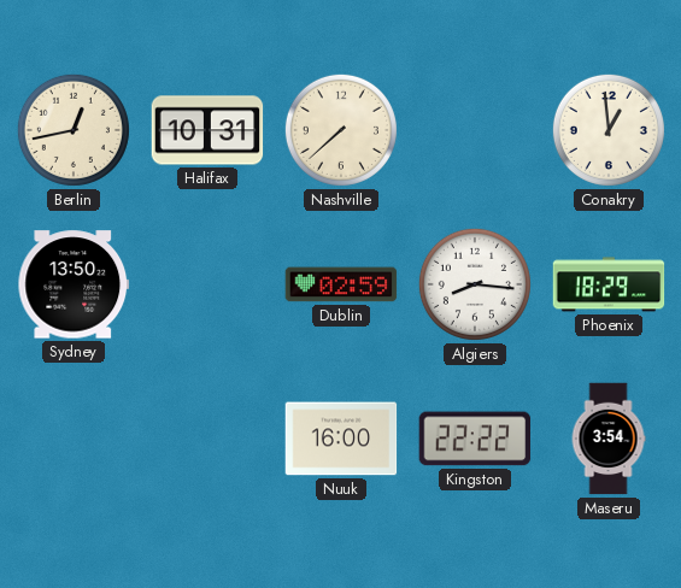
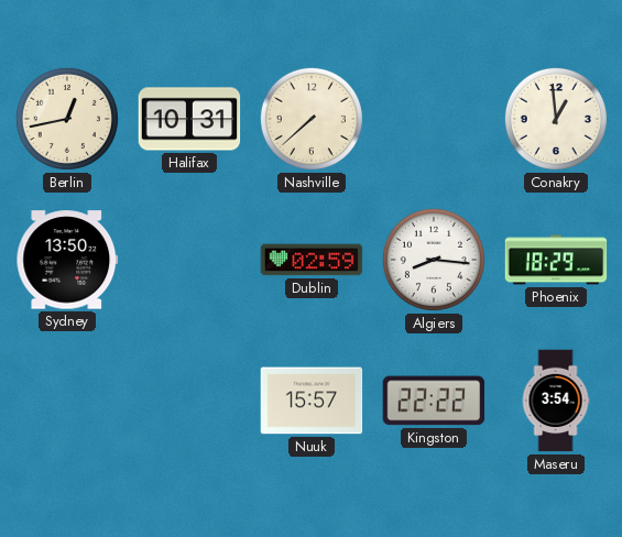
Nuuk: 16:00 -> 15:57 (312, 401)
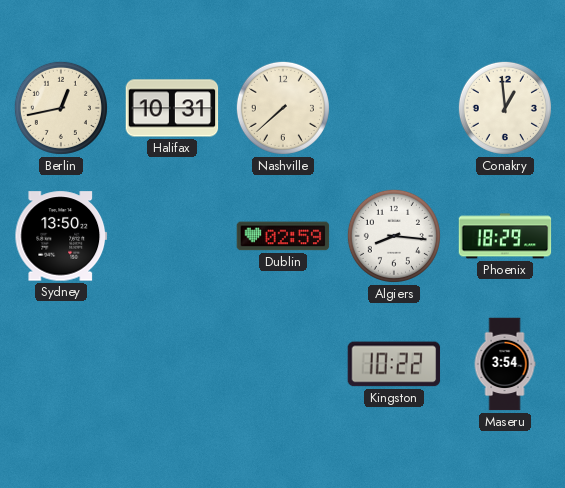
Nuuk: 15:57 -> none (312, 401)
Kingston: 22:22 -> 10:22 (394, 364)
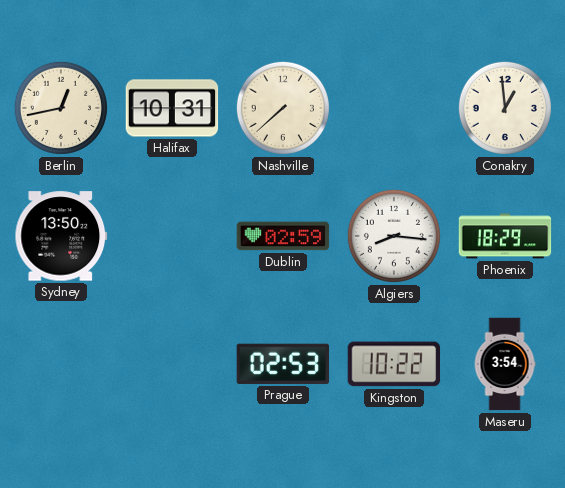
Prague: none -> 02:53 (282, 364)
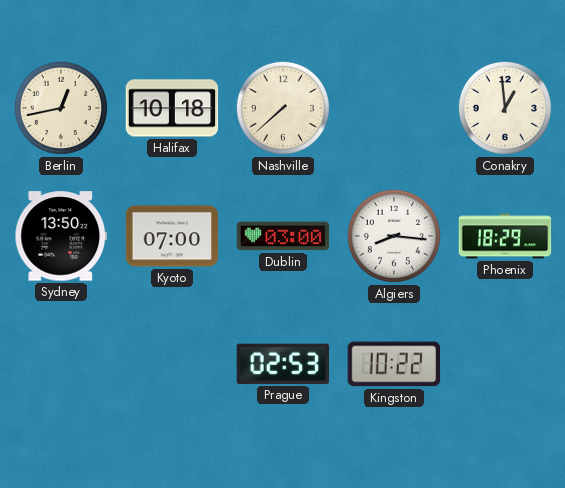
Halifax: 10:31 -> 10:18 (172, 108)
Kyoto: none -> 07:00 (172, 236)
Dublin: 02:59 -> 03:00 (283, 236)
Maseru: 3:54 -> none (505, 364)
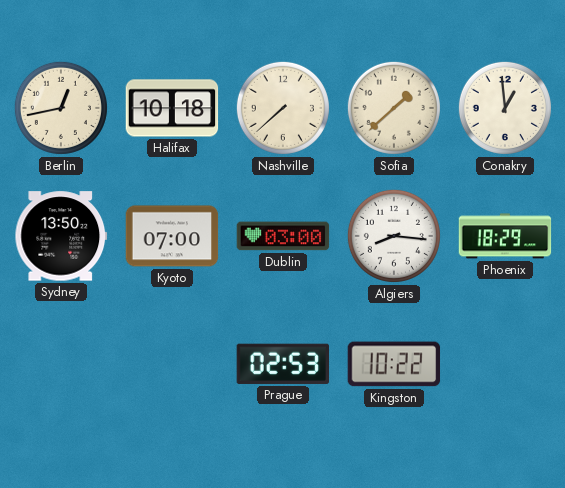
Sofia: none -> 1:38 (394, 108)
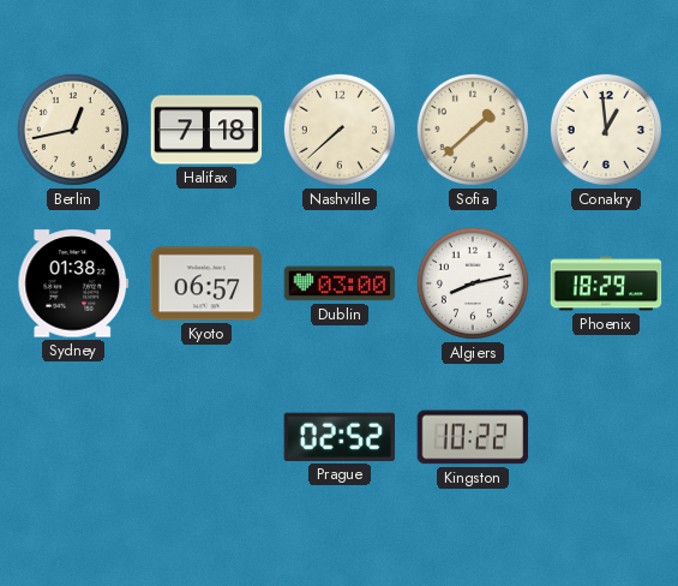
Halifax: 10:18 -> 7:18 (206, 130)
Sydney: 13:50 -> 01:38 (73, 283)
Kyoto: 07:00 -> 06:57 (206, 283)
Algiers: 8:16 -> 8:13 (473, 283)
Prague: 02:53 -> 02:52 (338, 437)
